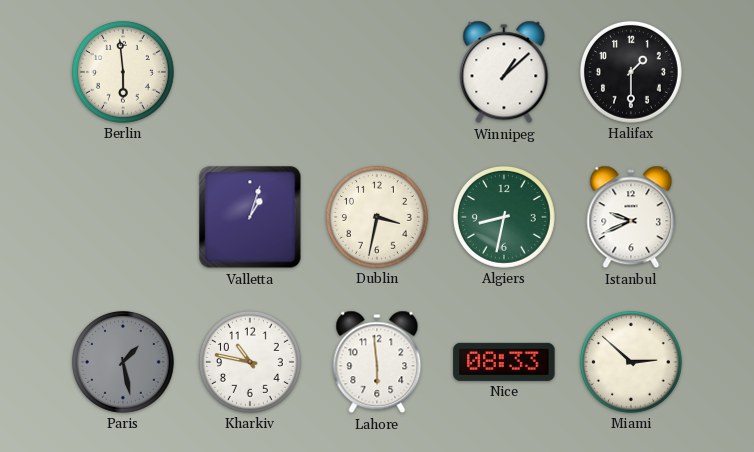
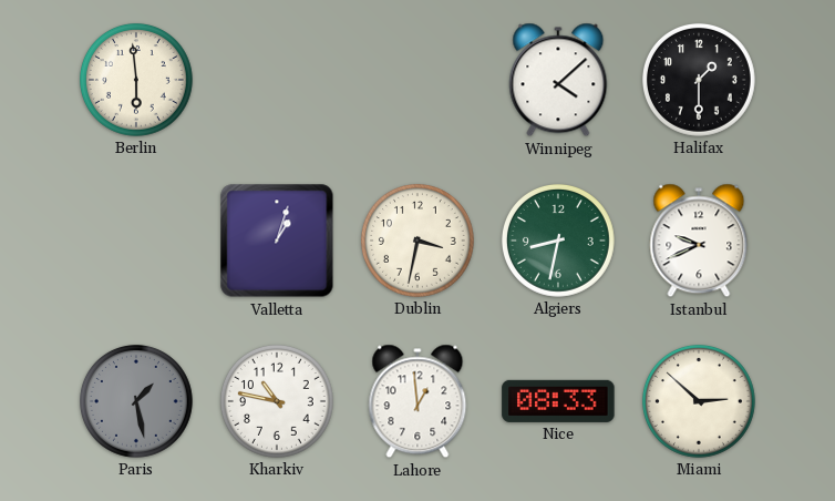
Winnipeg: 1:08 -> 4:08 (558, 80)
Lahore: 5:59 -> 12:59 (417, 401)
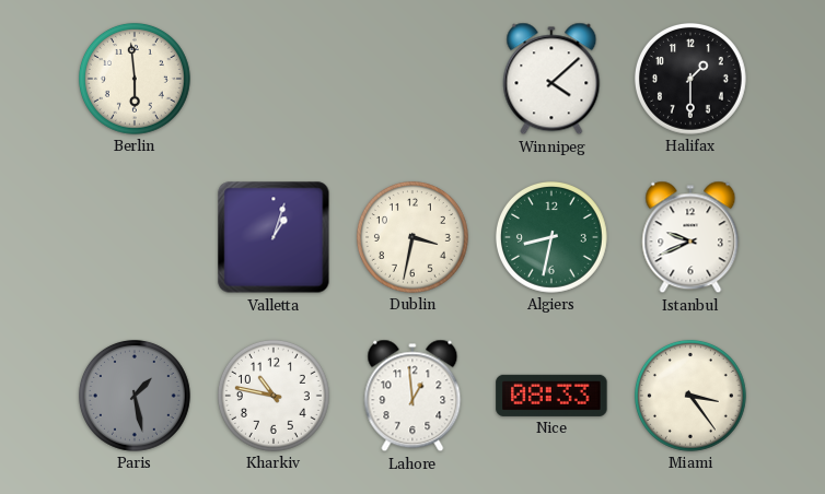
Miami: 2:52 -> 3:24 (690, 396)
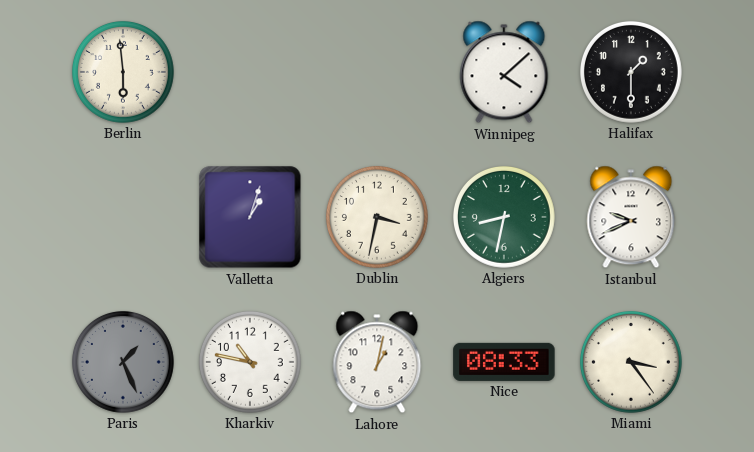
Paris: 1:28 -> 1:26 (123, 362)
Lahore: 12:59 -> 1:02 (377, 362)
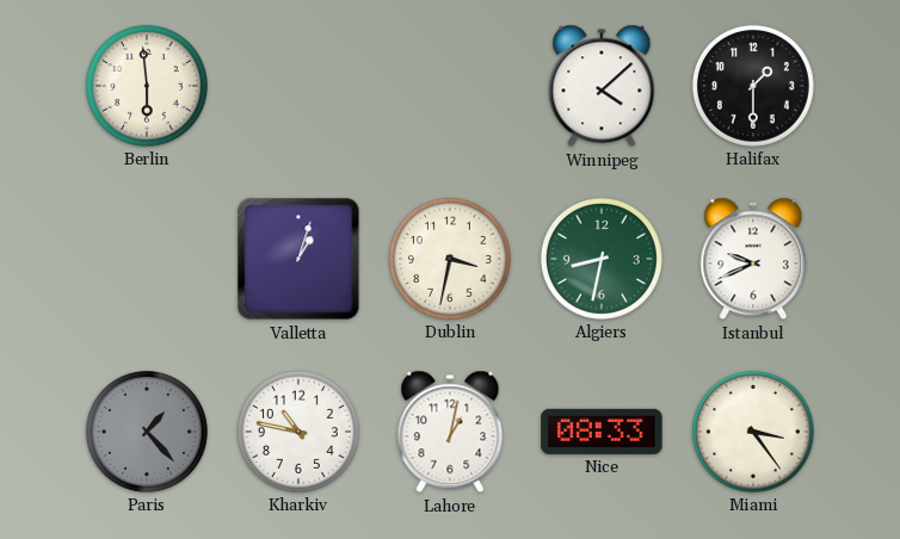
Paris: 1:26 -> 1:23 (147, 432)
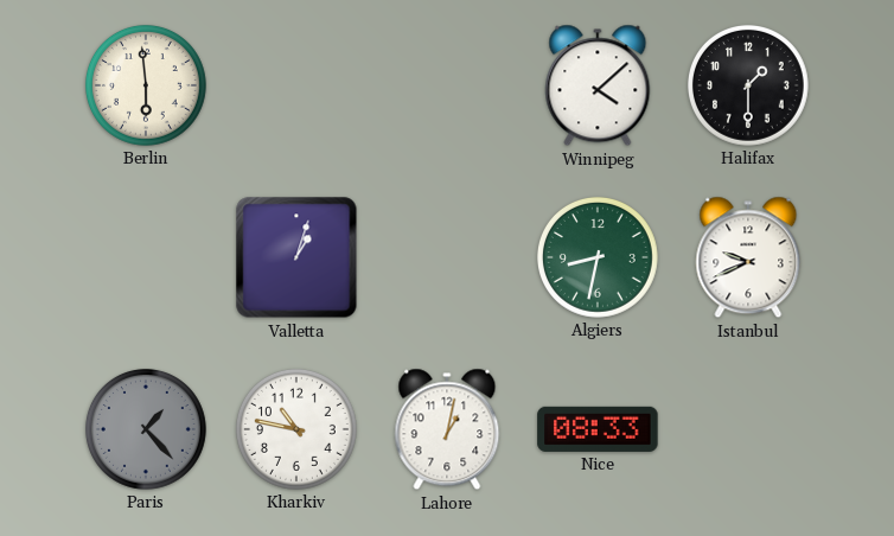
Dublin: 3:32 -> none (450, 259)
Miami: 3:24 -> none (753, 432)
